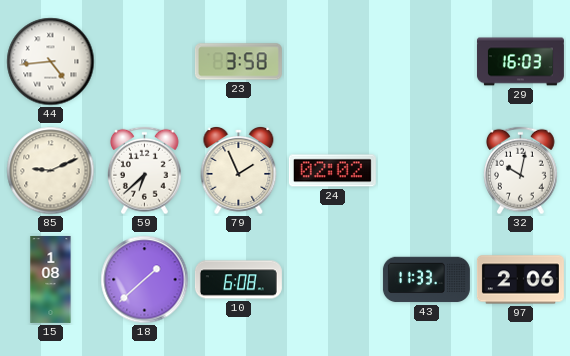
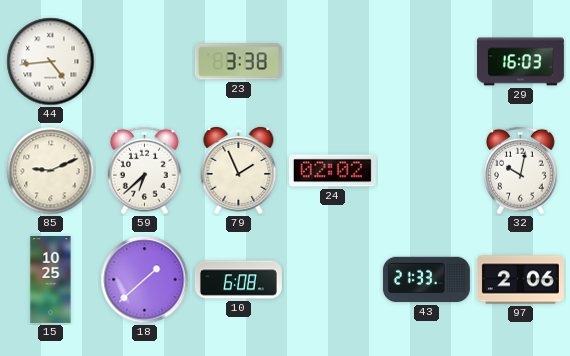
23: 3:58 -> 3:38 (238, 62)
15: 1:08 -> 10:25 (51, 279)
43: 11:33 -> 21:33 (426, 280)
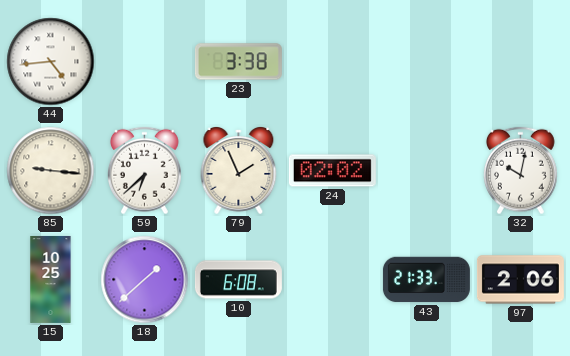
29: 16:03 -> none (520, 62)
85: 9:11 -> 9:16 (51, 171)
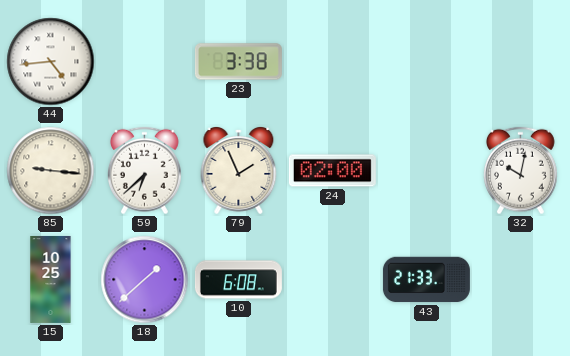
24: 02:02 -> 02:00 (332, 171)
97: 2:06 -> none (520, 280)
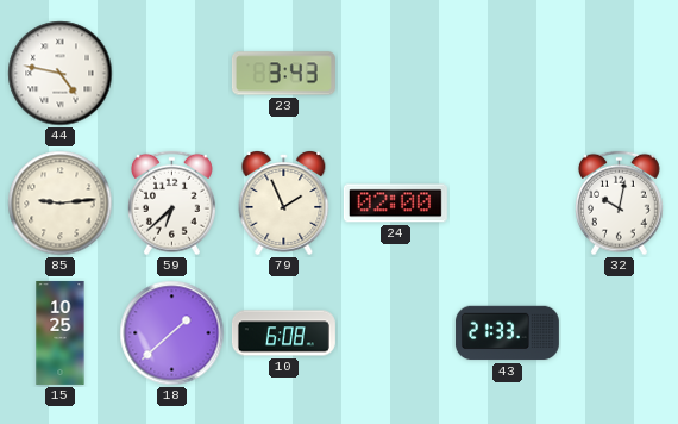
44: 4:44 -> 4:47 (61, 74)
23: 3:38 -> 3:43 (283, 74)
85: 9:16 -> 9:14 (61, 204)
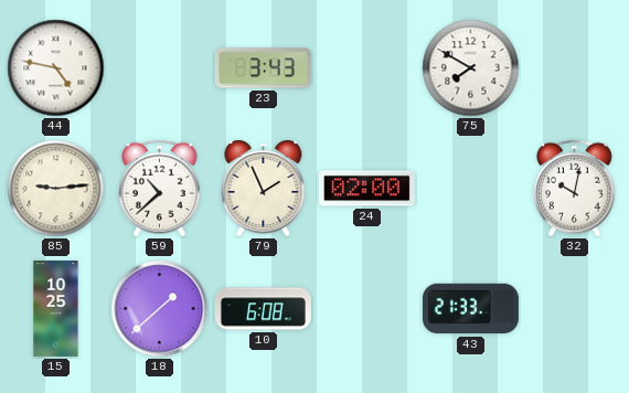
75: none -> 7:50 (471, 68)
59: 6:38 -> 10:38 (160, 189)
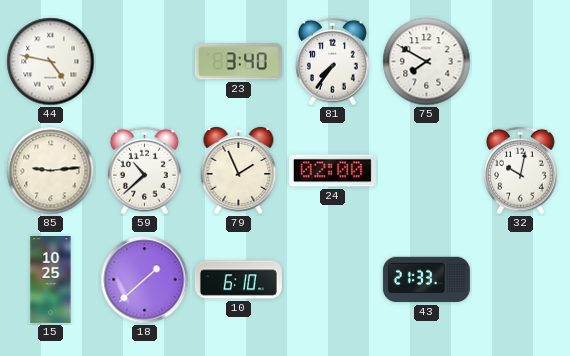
23: 3:43 -> 3:40 (238, 62)
81: none -> 7:36 (333, 62)
10: 6:08 -> 6:10 (238, 280)
